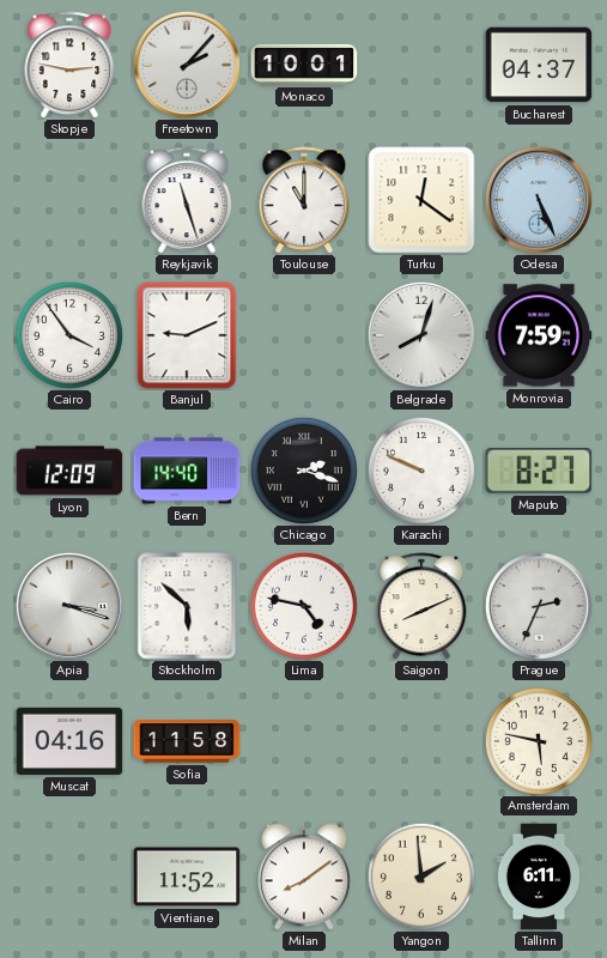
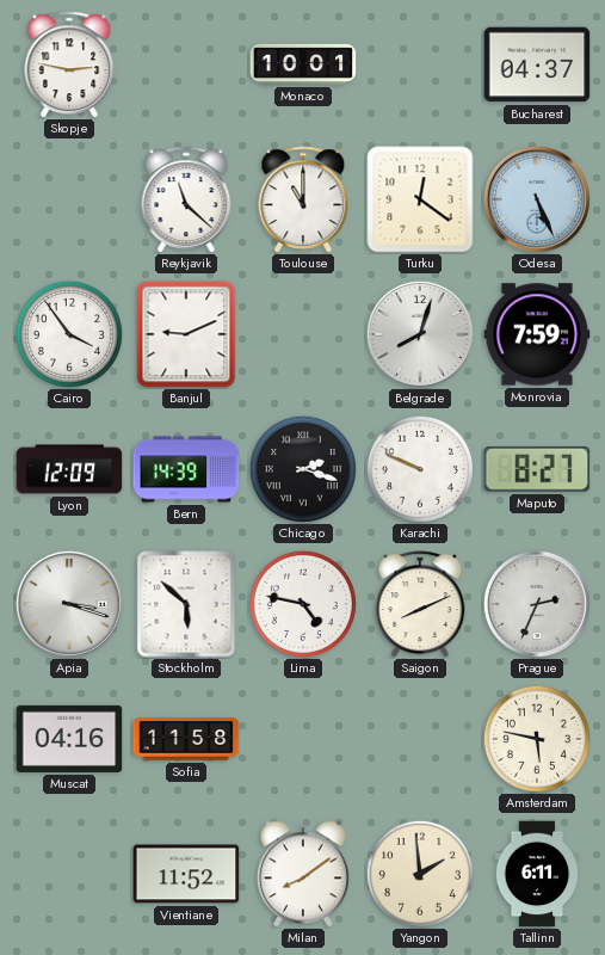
Freetown: 2:07 -> none (187, 65)
Reykjavik: 11:27 -> 11:22 (186, 199)
Bern: 14:40 -> 14:39 (186, 469)
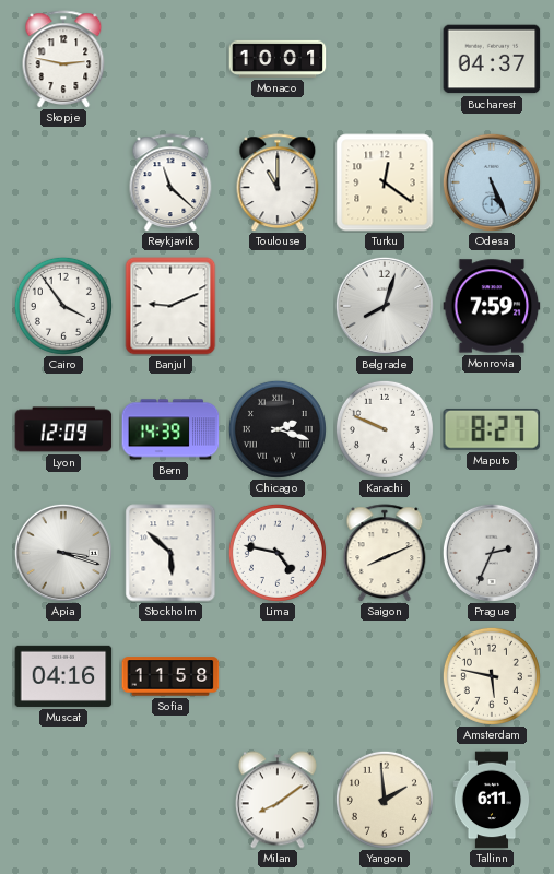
Vientiane: 11:52 -> none (186, 874)
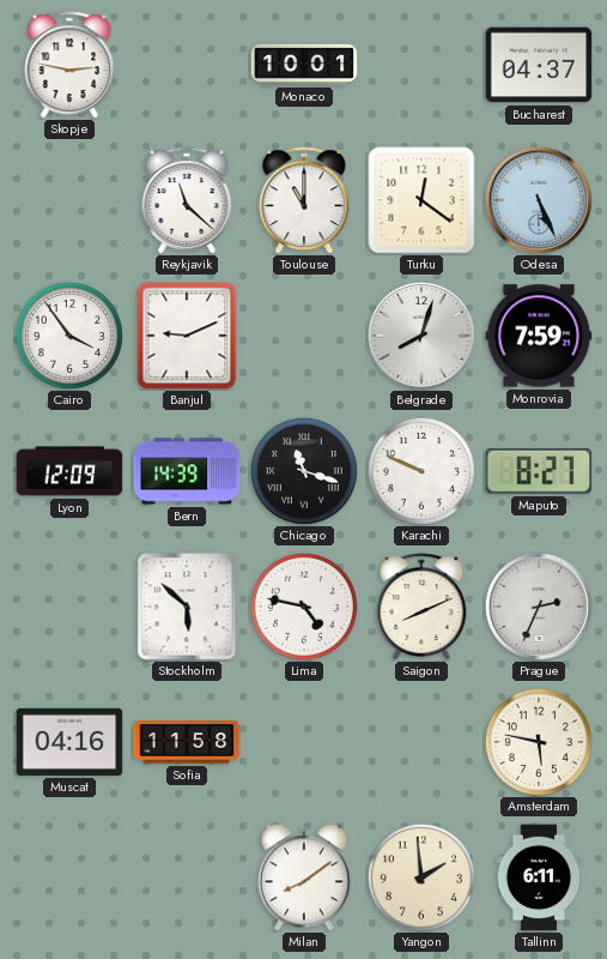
Chicago: 2:18 -> 11:18 (304, 471)
Apia: 3:18 -> none (63, 553)
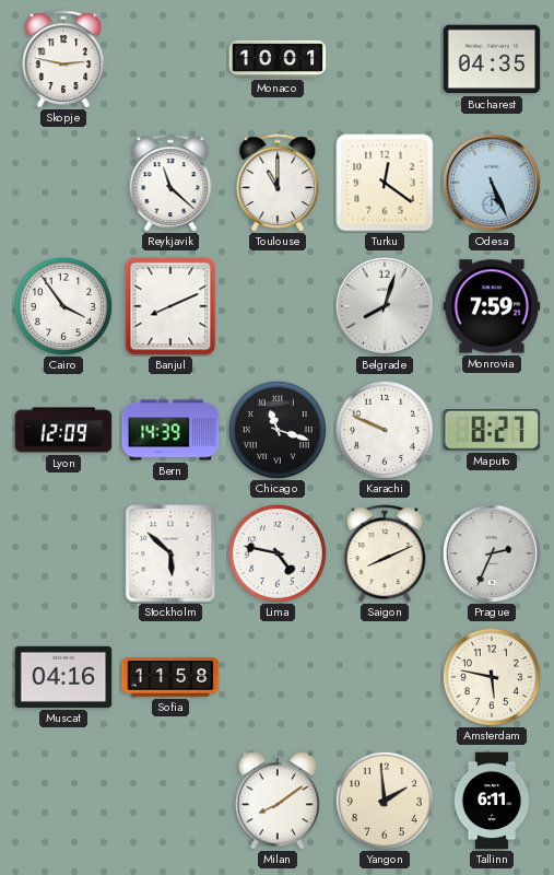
Bucharest: 04:37 -> 04:35 (492, 59)
Banjul: 9:11 -> 8:11 (170, 306)
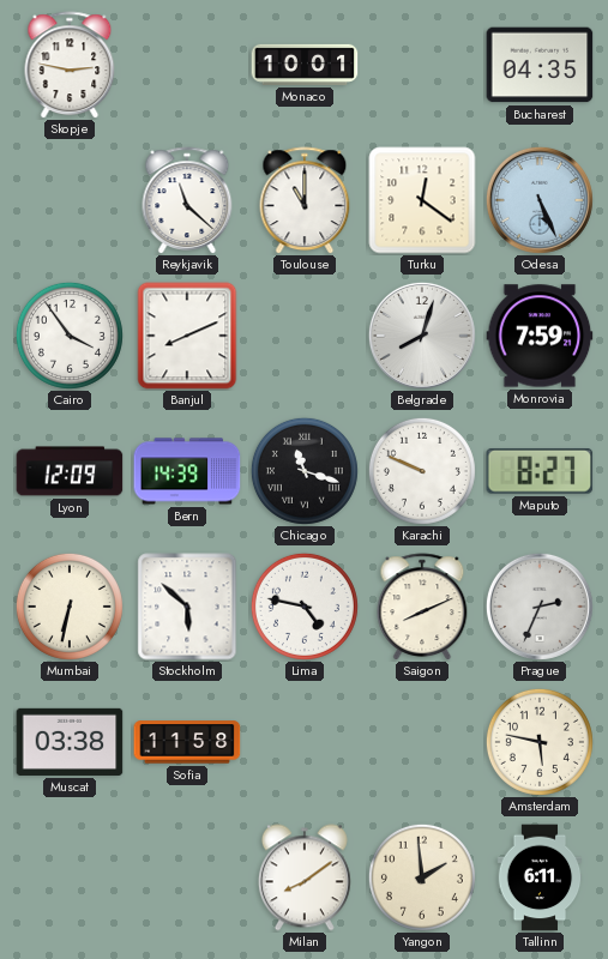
Mumbai: none -> 6:32 (70, 607)
Muscat: 04:16 -> 03:38 (70, 742)
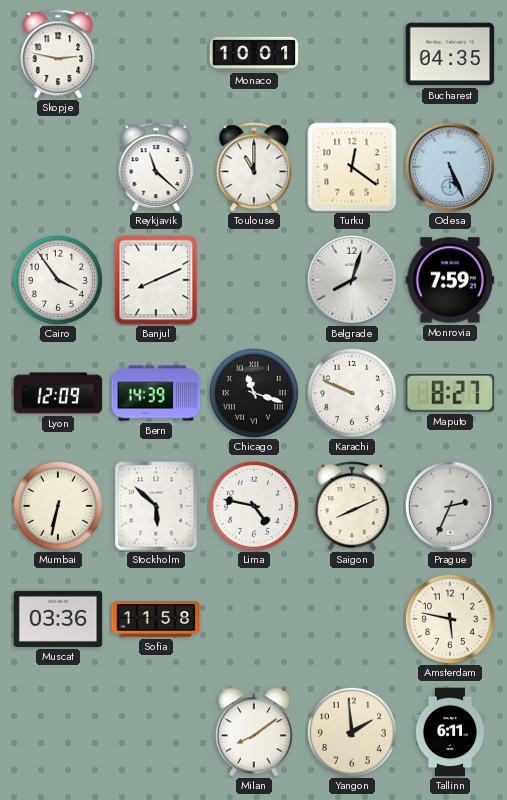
Muscat: 03:38 -> 03:36 (58, 619)
